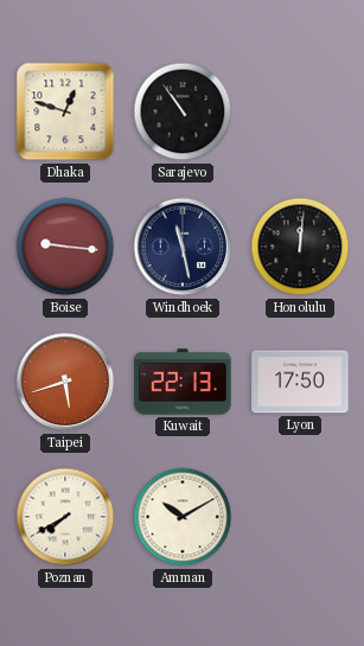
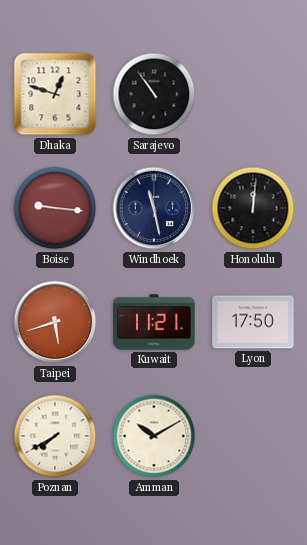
Kuwait: 22:13 -> 11:21 (154, 322)
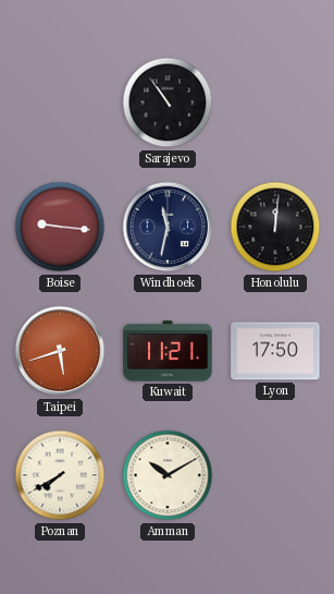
Dhaka: 12:48 -> none (55, 94)
Windhoek: 11:28 -> 11:32 (168, 227)
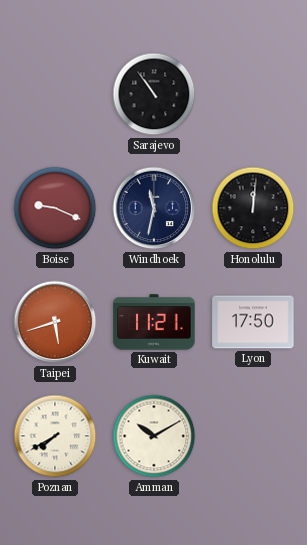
Boise: 9:16 -> 9:19 (55, 208)
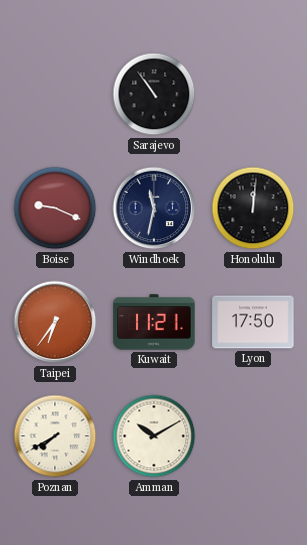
Taipei: 5:42 -> 6:36 (55, 322)
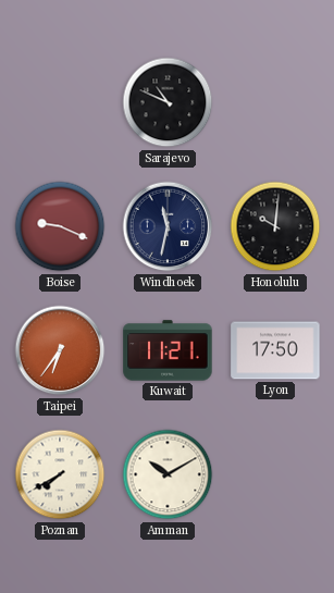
Sarajevo: 10:54 -> 10:49 (168, 102)
Honolulu: 12:01 -> 10:01 (275, 226)
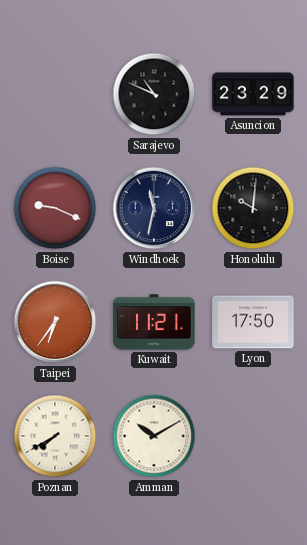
Asuncion: none -> 23:29 (253, 94)
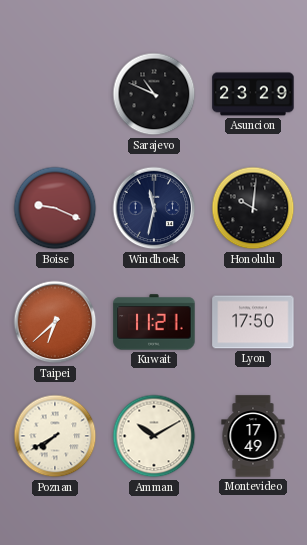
Taipei: 6:36 -> 6:38 (55, 322)
Montevideo: none -> 17:49 (253, 436)
